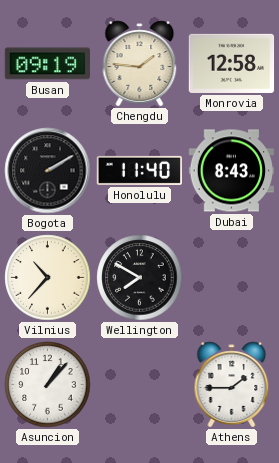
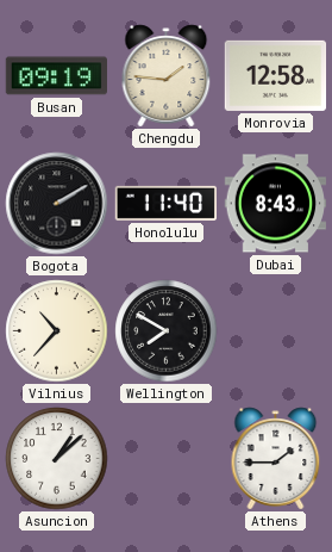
Asuncion: 1:07 -> 1:08 (57, 459)
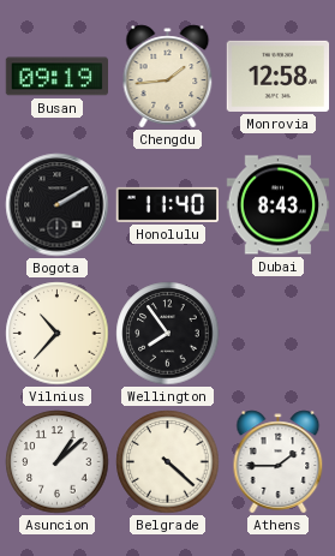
Chengdu: 1:46 -> 1:44 (168, 77)
Wellington: 7:50 -> 7:54 (168, 334)
Belgrade: none -> 4:22 (168, 462)
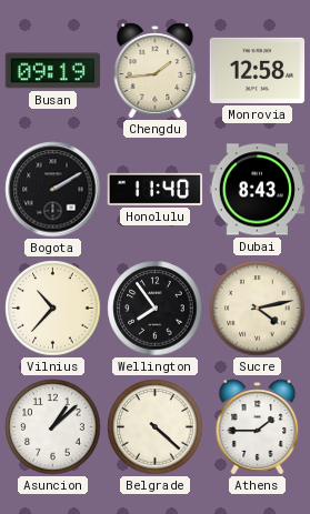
Sucre: none -> 4:13 (258, 309)
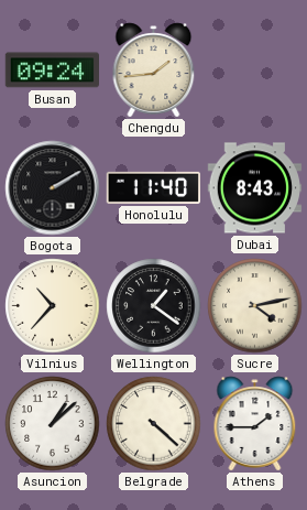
Busan: 09:19 -> 09:24 (53, 70)
Monrovia: 12:58 -> none (258, 70)
Wellington: 7:54 -> 1:21 (154, 306)
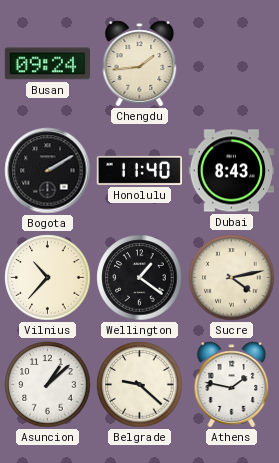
Belgrade: 4:22 -> 9:22 (140, 385)
Athens: 1:45 -> 1:47 (232, 385)
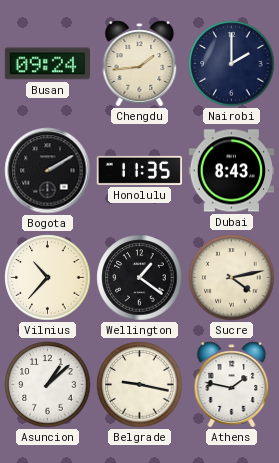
Nairobi: none -> 2:00 (232, 64)
Honolulu: 11:40 -> 11:35 (139, 170)
Belgrade: 9:22 -> 9:17 (140, 385)
